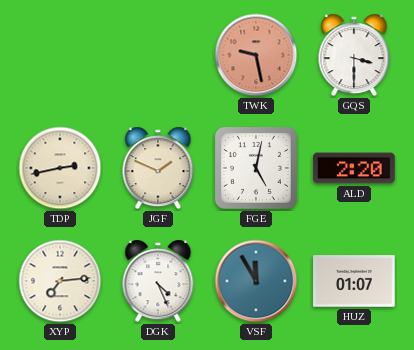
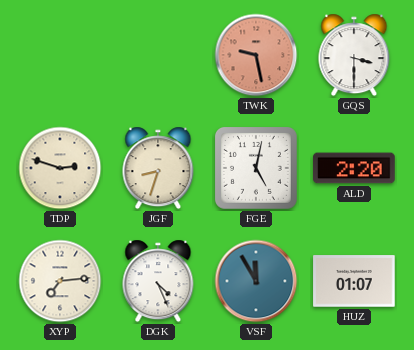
TDP: 2:43 -> 2:48 (60, 168)
JGF: 1:49 -> 8:33 (158, 168)
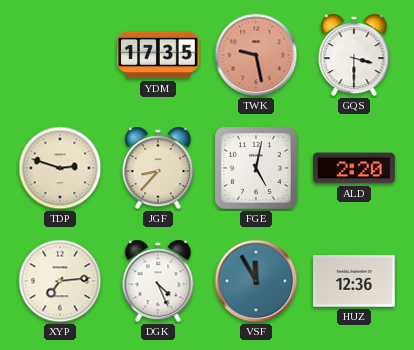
YDM: none -> 17:35 (158, 55)
JGF: 8:33 -> 8:37 (158, 168)
HUZ: 01:07 -> 12:36 (354, 281)
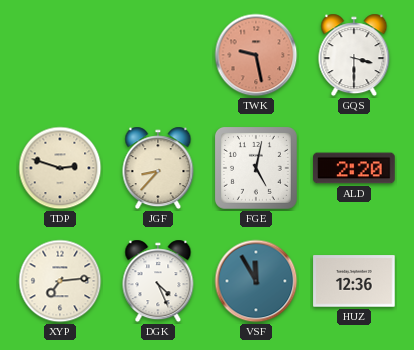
YDM: 17:35 -> none (158, 55)
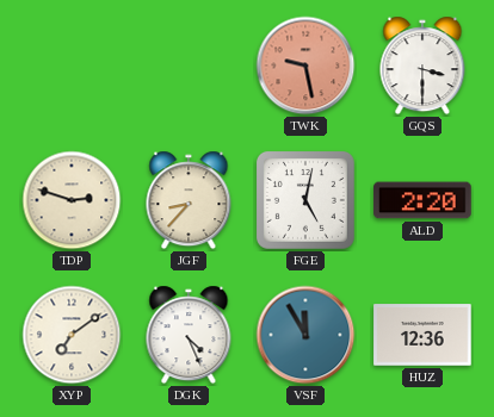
XYP: 7:14 -> 7:09 (72, 335)
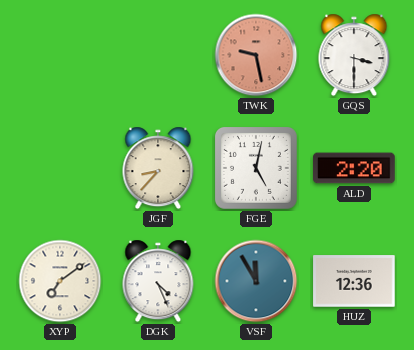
TDP: 2:48 -> none (72, 200)
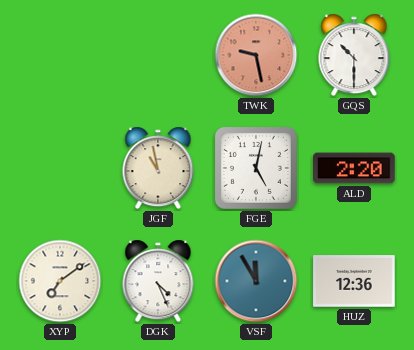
GQS: 3:30 -> 10:30 (354, 55)
JGF: 8:37 -> 10:58 (158, 168)
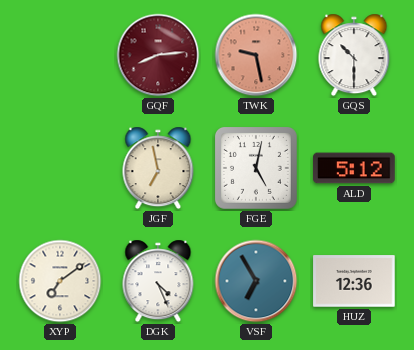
GQF: none -> 8:14 (158, 55)
JGF: 10:58 -> 6:58 (158, 168)
ALD: 2:20 -> 5:12 (354, 168)
VSF: 11:55 -> 6:55 (256, 281)
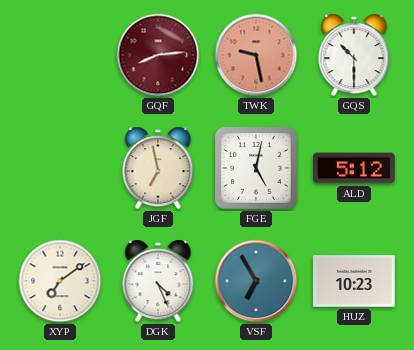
HUZ: 12:36 -> 10:23 (354, 281)
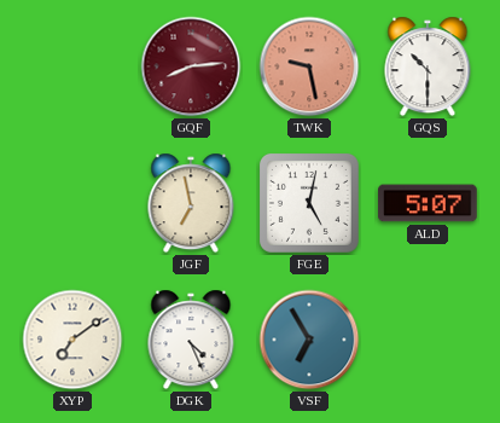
ALD: 5:12 -> 5:07 (428, 203)
HUZ: 10:23 -> none (354, 281)
